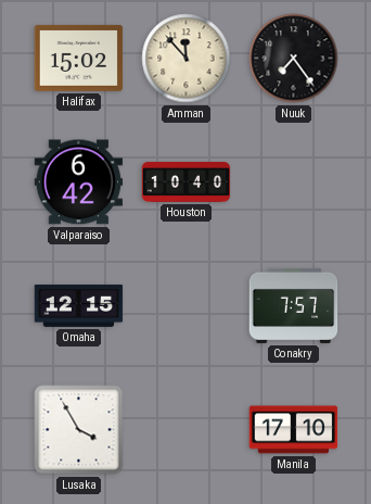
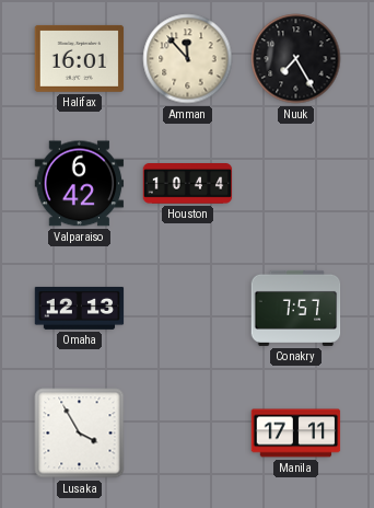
Halifax: 15:02 -> 16:01 (80, 58)
Nuuk: 7:24 -> 7:25 (296, 59)
Houston: 10:40 -> 10:44 (188, 184)
Omaha: 12:15 -> 12:13 (80, 308)
Manila: 17:10 -> 17:11 (296, 434)
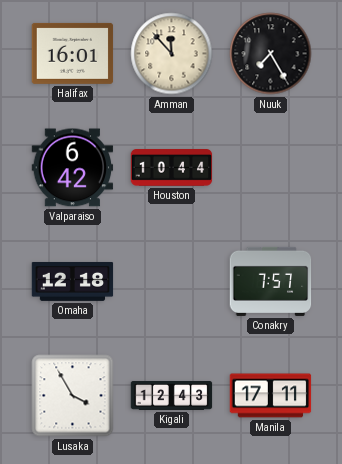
Omaha: 12:13 -> 12:18 (73, 281)
Kigali: none -> 12:43 (172, 395)
